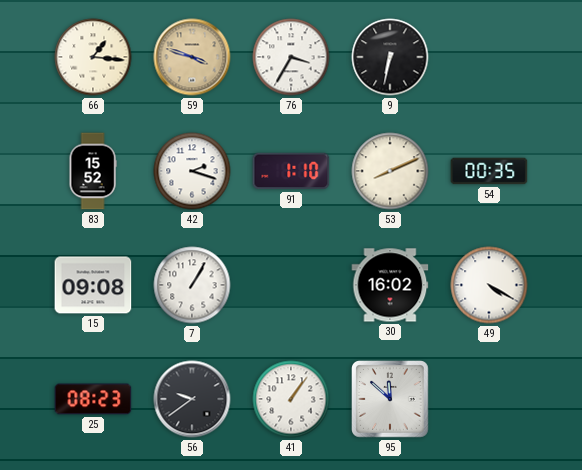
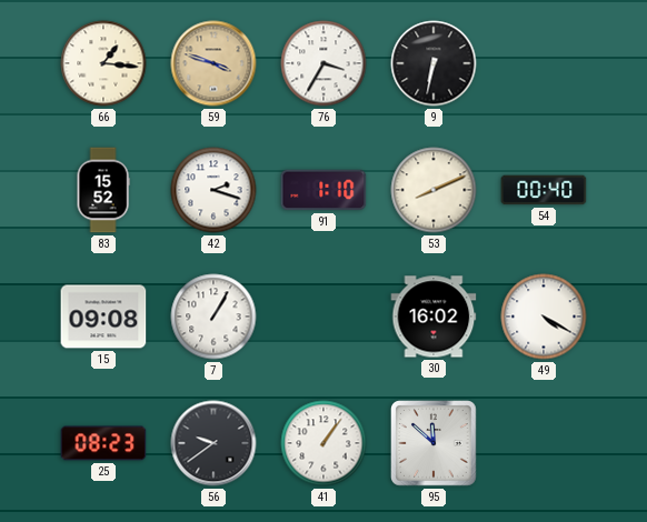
54: 00:35 -> 00:40 (544, 190)
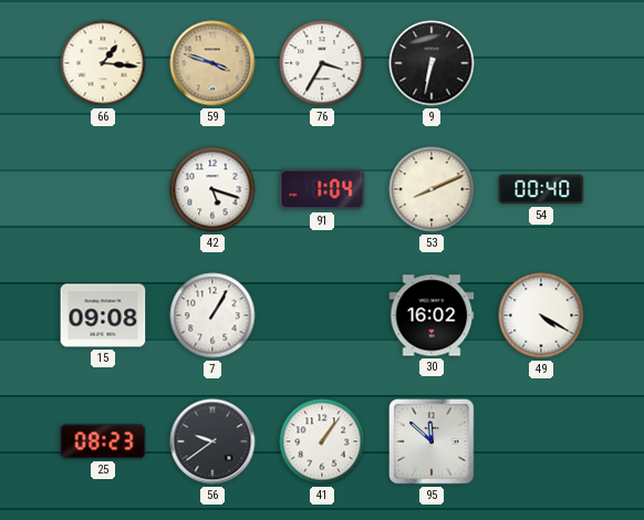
83: 15:52 -> none (103, 190)
42: 2:18 -> 5:18 (212, 189)
91: 1:10 -> 1:04 (322, 189)
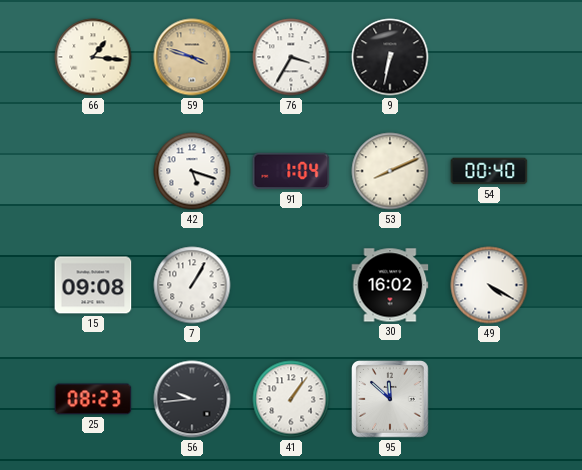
56: 9:39 -> 9:44 (192, 399)
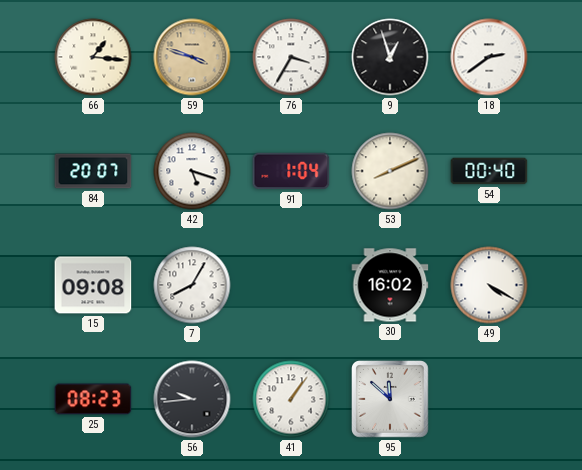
9: 6:32 -> 12:57 (390, 57)
18: none -> 2:39 (489, 57)
84: none -> 20:07 (93, 171)
7: 1:05 -> 8:05 (192, 285)
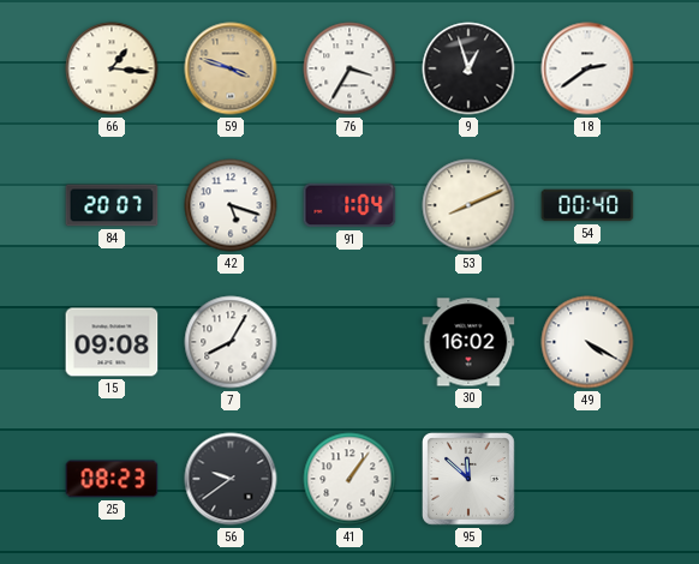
56: 9:44 -> 9:39 (231, 479)
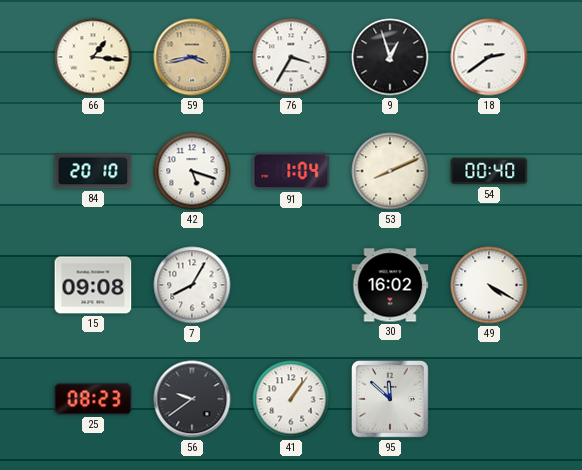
59: 3:48 -> 3:43 (192, 57)
84: 20:07 -> 20:10 (93, 171)
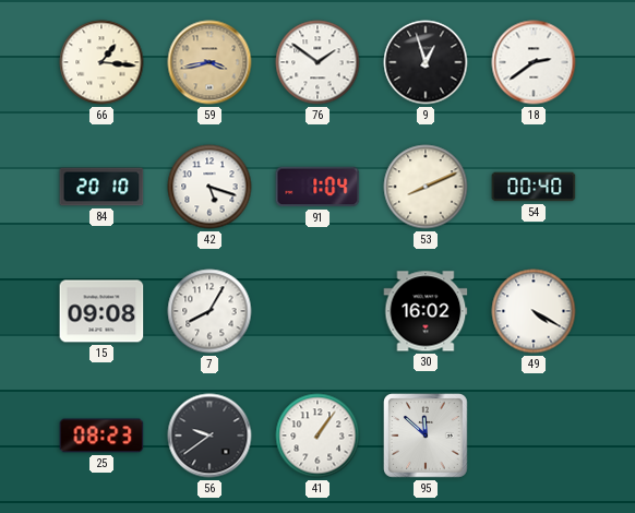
76: 3:35 -> 1:51 (317, 62)
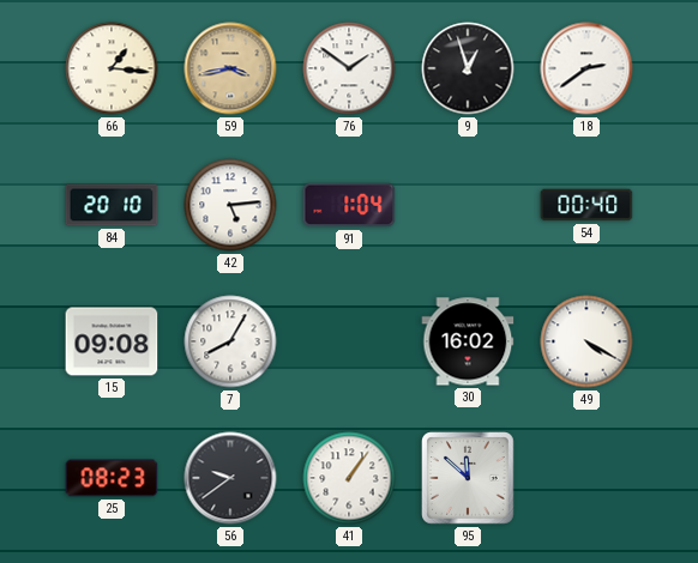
42: 5:18 -> 5:14 (230, 205)
53: 8:11 -> none (426, 187)
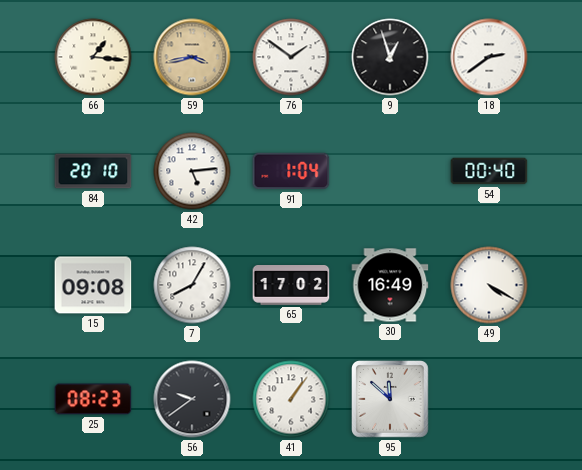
65: none -> 17:02 (291, 286)
30: 16:02 -> 16:49 (390, 285)
